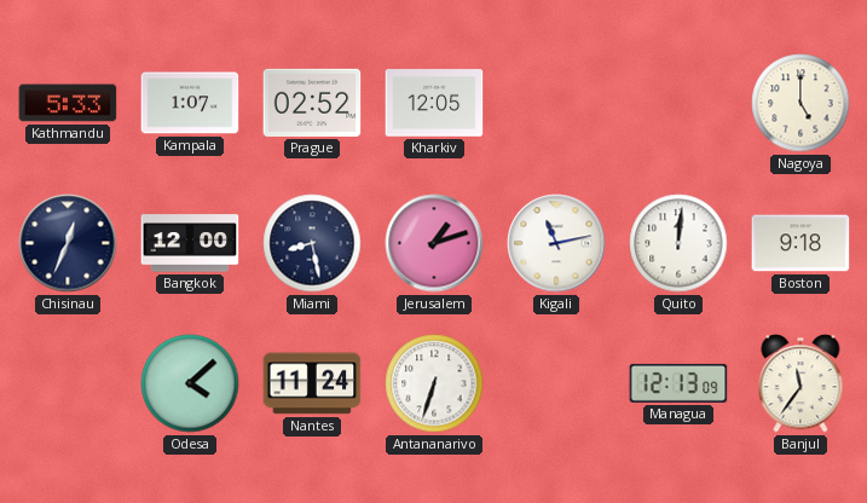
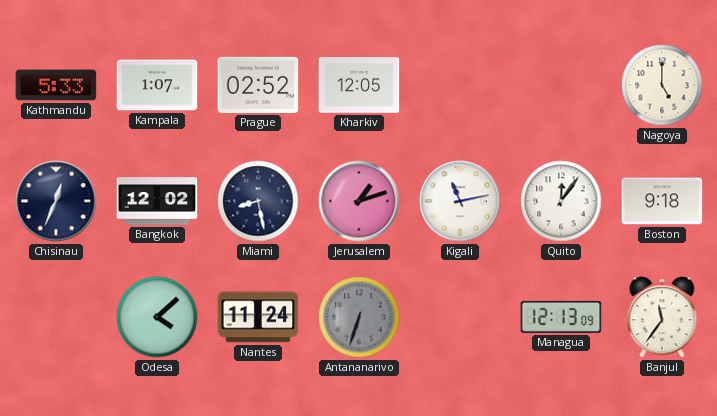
Bangkok: 12:00 -> 12:02 (157, 201)
Quito: 12:01 -> 12:06 (561, 201)
Antananarivo dial: white -> grey (359, 317)
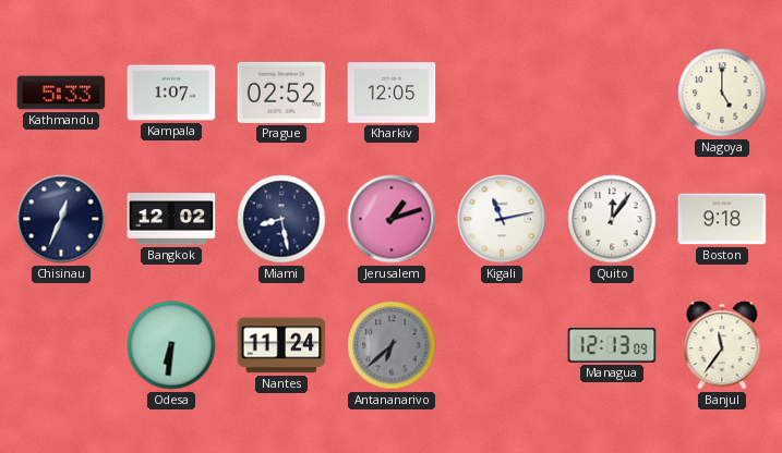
Odesa: 4:08 -> 6:31 (171, 345)
Antananarivo: 6:33 -> 6:38 (392, 345)
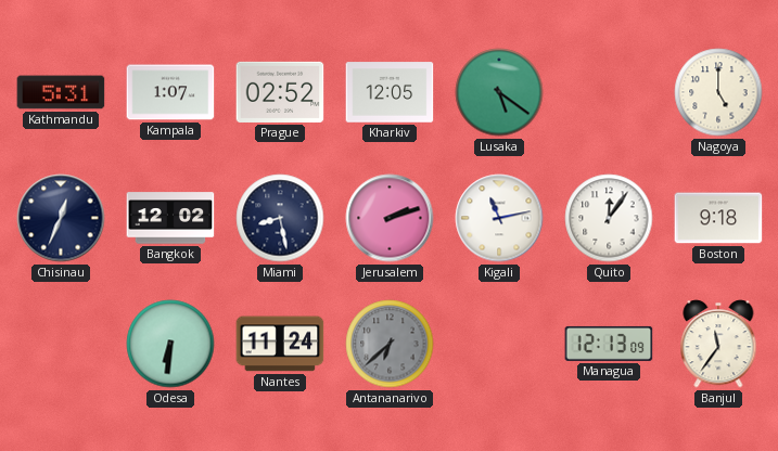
Kathmandu: 5:33 -> 5:31 (61, 92)
Lusaka: none -> 5:21 (499, 92)
Jerusalem: 1:12 -> 2:12 (390, 218)
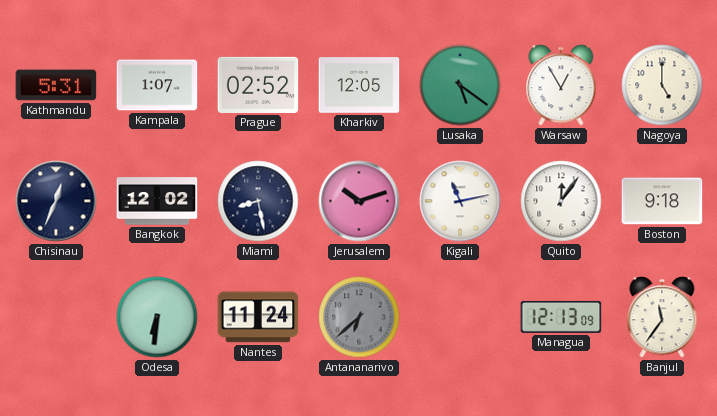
Warsaw: none -> 12:55 (561, 85)
Jerusalem: 2:12 -> 10:12 (359, 201)
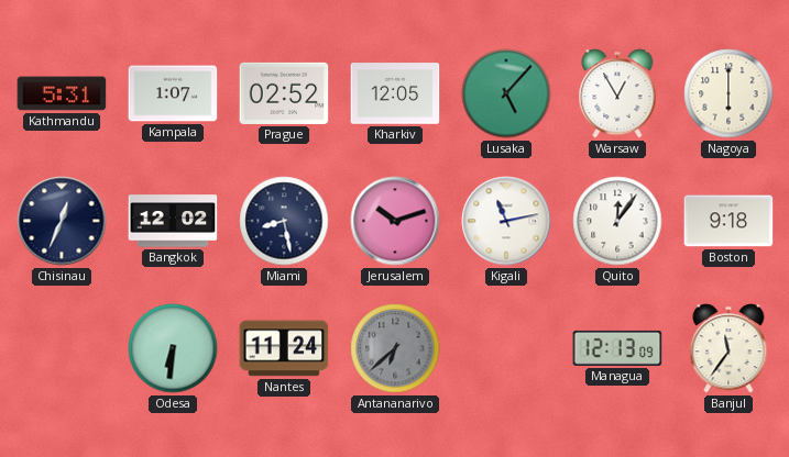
Lusaka: 5:21 -> 5:07 (506, 93)
Nagoya: 5:00 -> 6:00 (728, 93)
